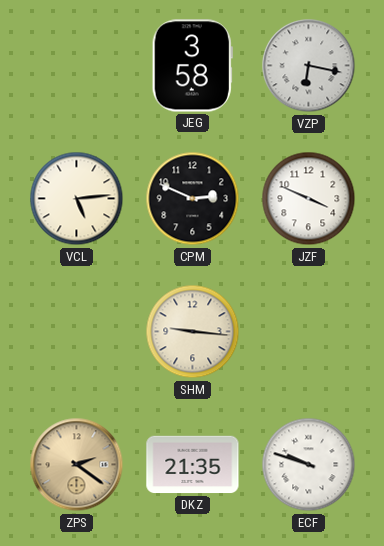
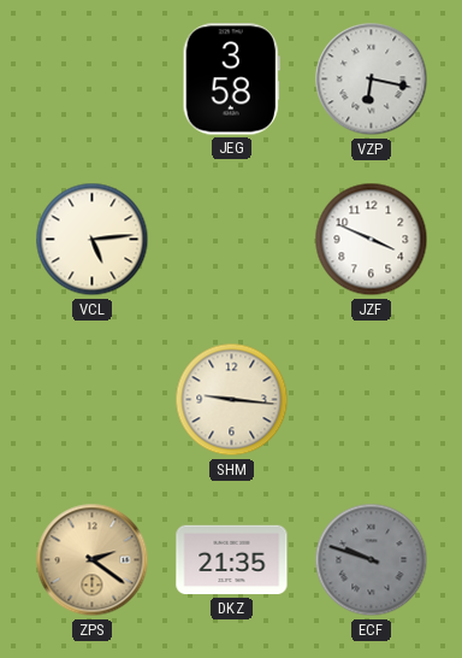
CPM: 2:49 -> none (193, 199)
ECF dial: white -> grey (372, 560)
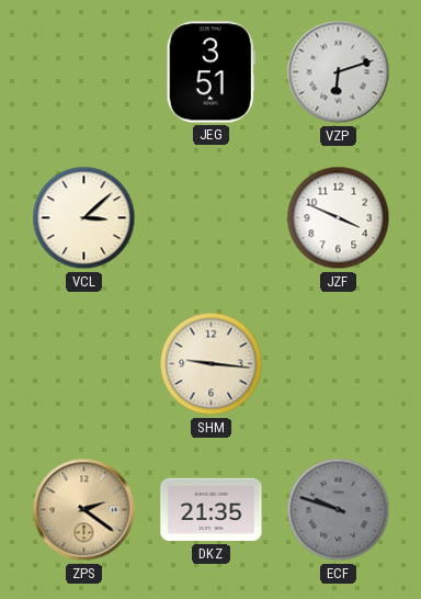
JEG: 3:58 -> 3:51 (210, 72)
VZP: 6:17 -> 6:12 (339, 72)
VCL: 5:14 -> 3:08 (84, 218)
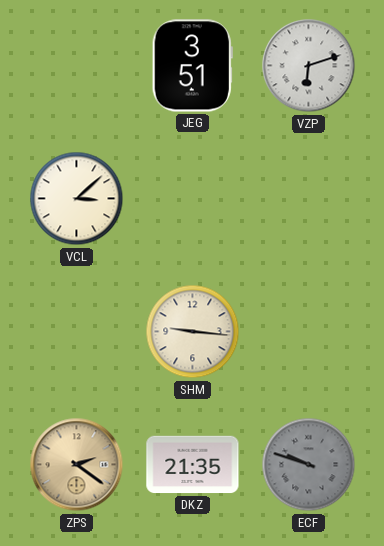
JZF: 3:49 -> none (339, 218)
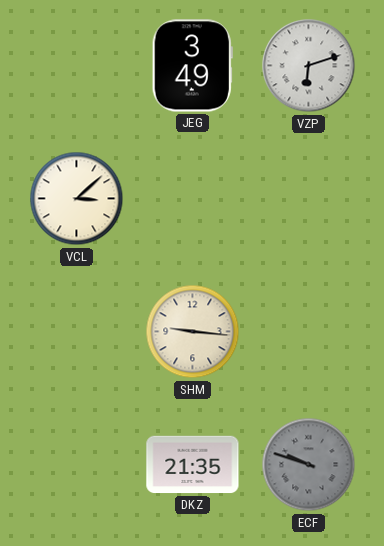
JEG: 3:51 -> 3:49 (192, 66)
ZPS: 2:21 -> none (77, 465)
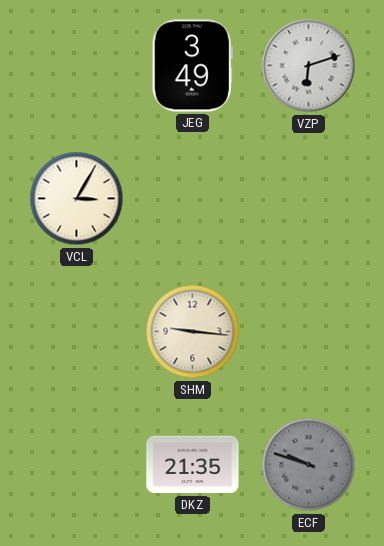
VCL: 3:08 -> 3:05 (77, 199)
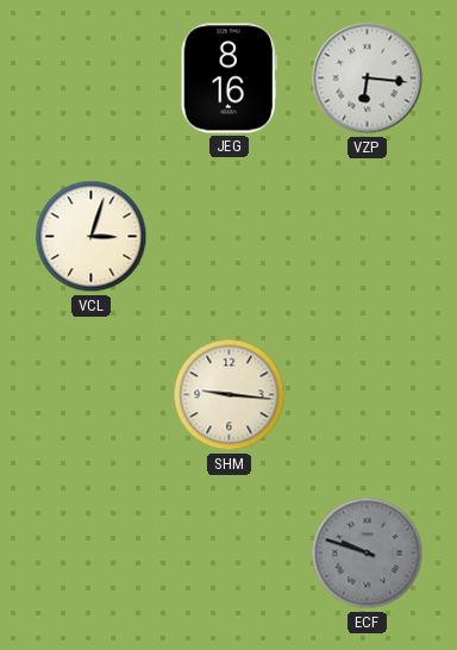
JEG: 3:49 -> 8:16 (228, 79)
VZP: 6:12 -> 6:16 (368, 79)
VCL: 3:05 -> 3:03 (92, 237)
DKZ: 21:35 -> none (193, 465)
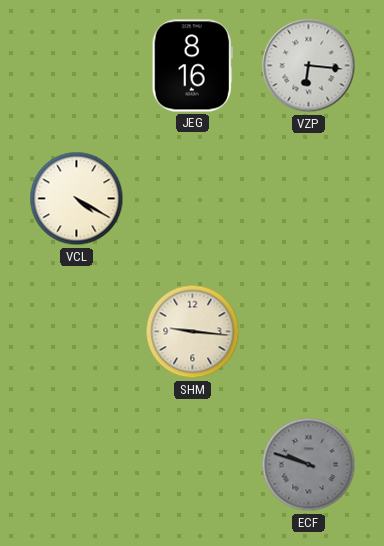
VCL: 3:03 -> 4:20 (77, 199)
